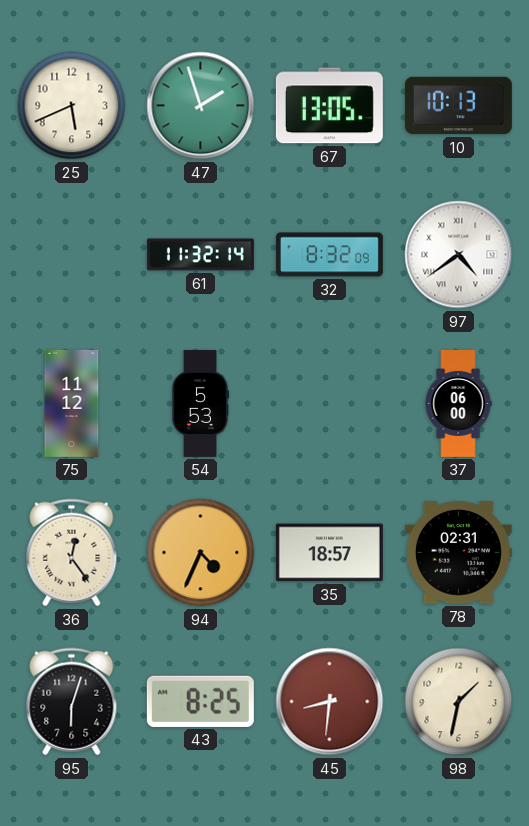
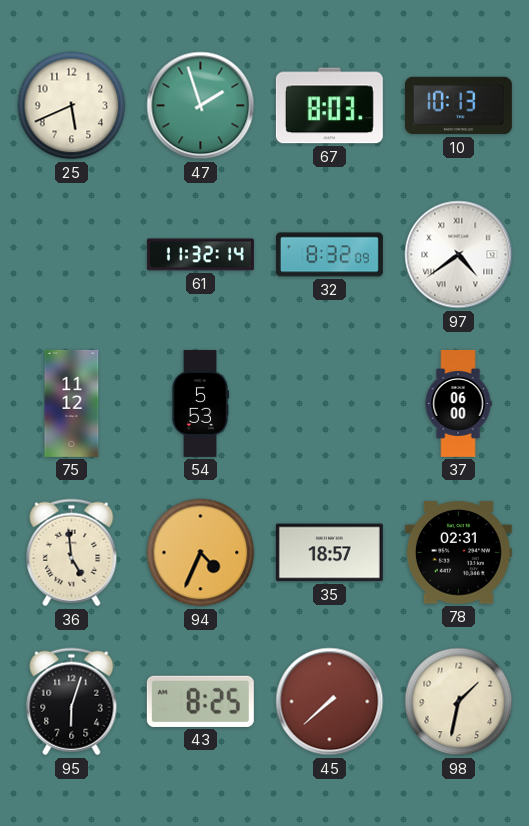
67: 13:05 -> 8:03 (329, 106)
36: 12:24 -> 4:59 (72, 553)
45: 8:31 -> 7:38 (330, 702)
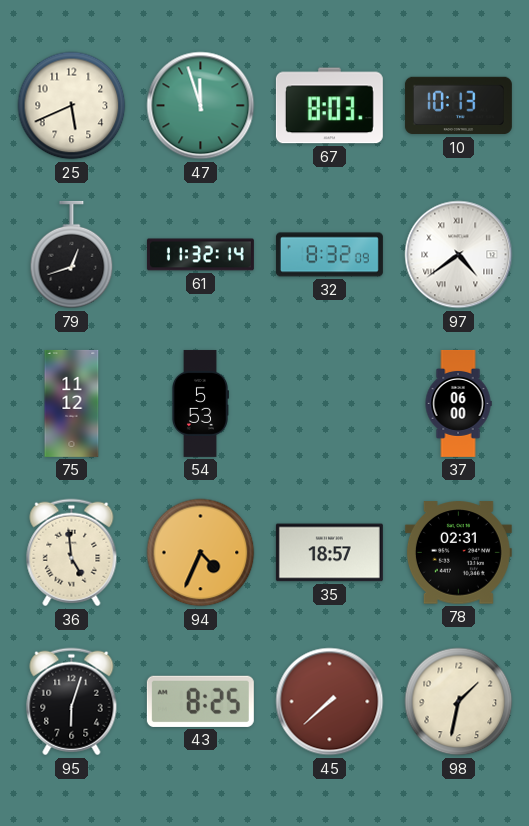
47: 1:57 -> 11:57 (201, 106)
79: none -> 12:42 (72, 255)
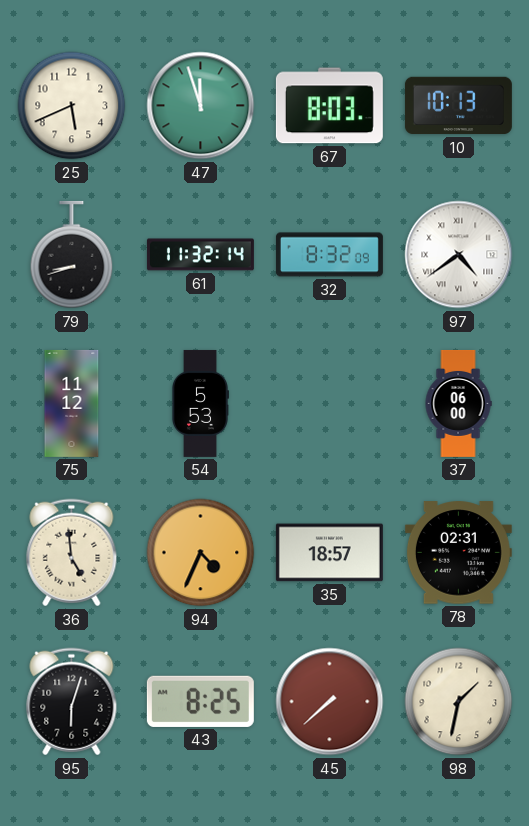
79: 12:42 -> 8:42 (72, 255)
